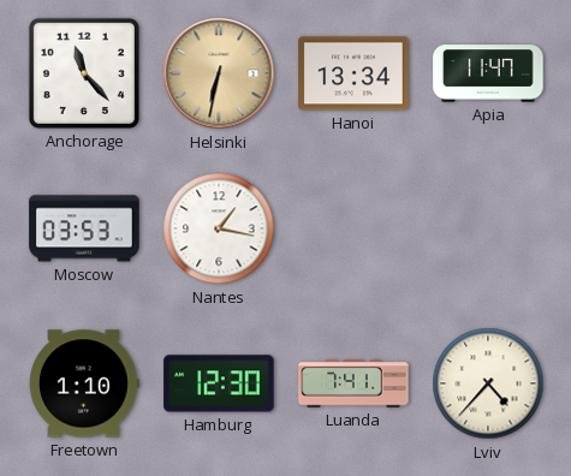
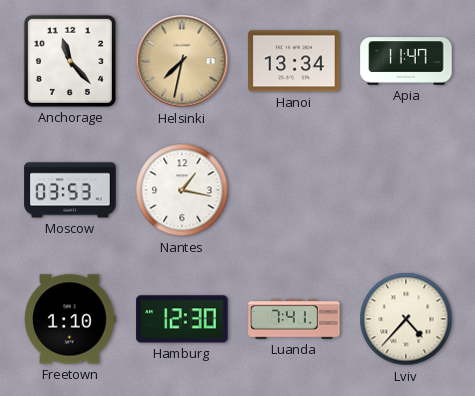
Helsinki: 6:32 -> 7:32 (182, 61)
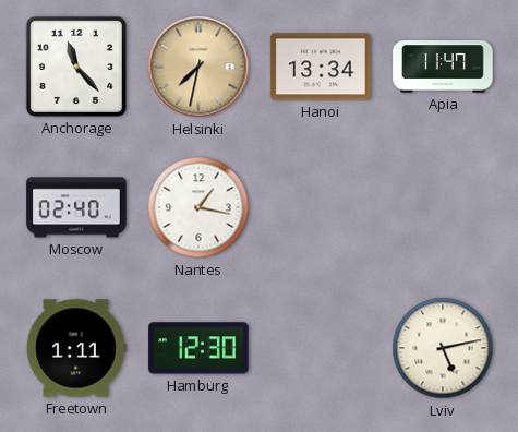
Moscow: 03:53 -> 02:40 (76, 207)
Freetown: 1:10 -> 1:11 (76, 348)
Luanda: 7:41 -> none (294, 319)
Lviv: 4:37 -> 5:13 (443, 348)
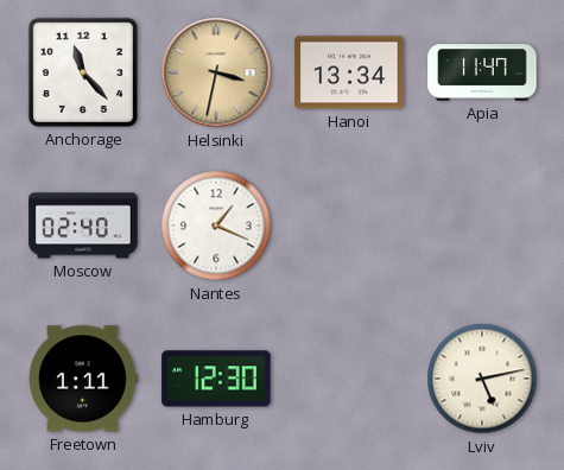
Helsinki: 7:32 -> 3:32 (216, 72)
Nantes: 1:17 -> 1:19 (216, 226)
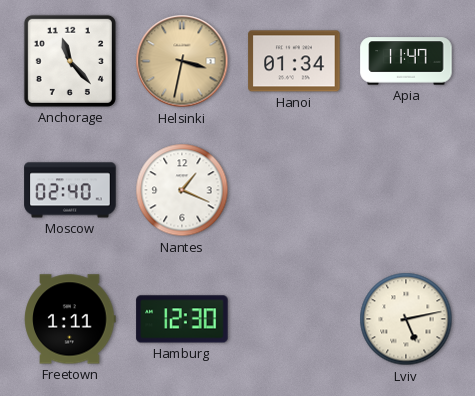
Hanoi: 13:34 -> 01:34 (294, 61)
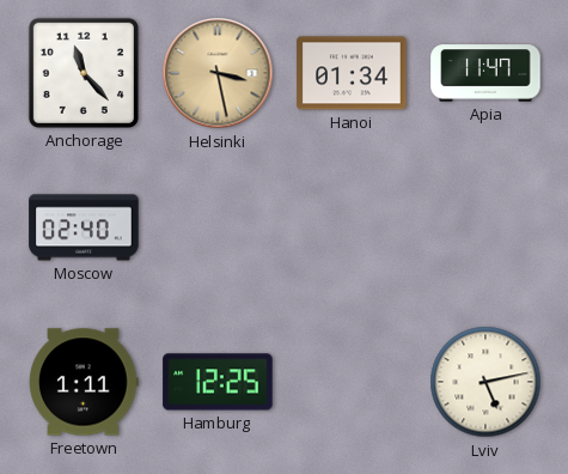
Helsinki: 3:32 -> 3:28 (218, 73)
Nantes: 1:19 -> none (182, 190)
Hamburg: 12:30 -> 12:25 (218, 382)
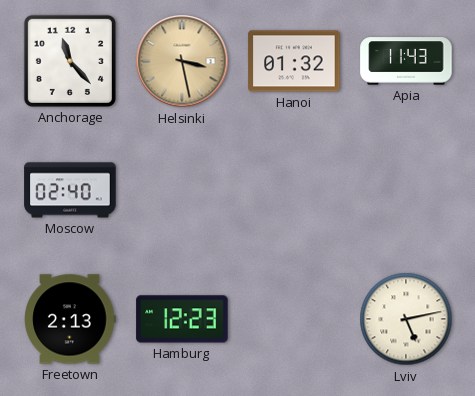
Hanoi: 01:34 -> 01:32 (294, 61)
Apia: 11:47 -> 11:43 (406, 61)
Freetown: 1:11 -> 2:13 (70, 319)
Hamburg: 12:25 -> 12:23 (182, 319)
